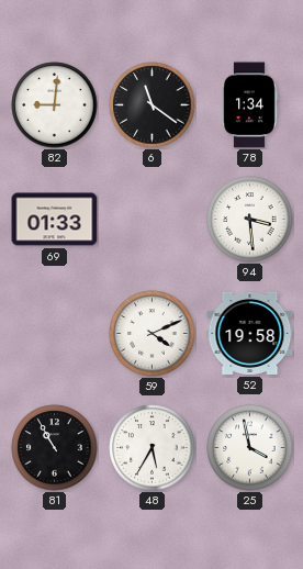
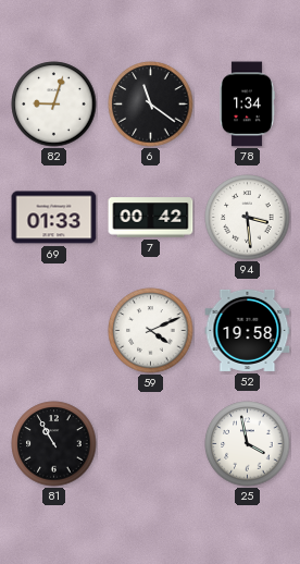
82: 9:01 -> 9:03 (54, 105)
7: none -> 00:42 (151, 218)
48: 5:35 -> none (153, 448)
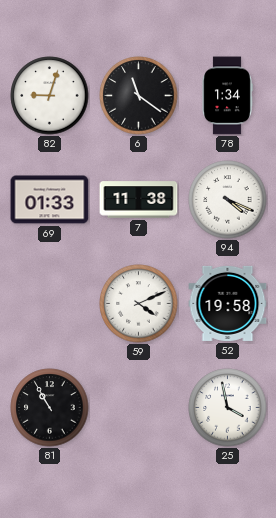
7: 00:42 -> 11:38 (139, 200)
94: 3:29 -> 4:19 (228, 200)
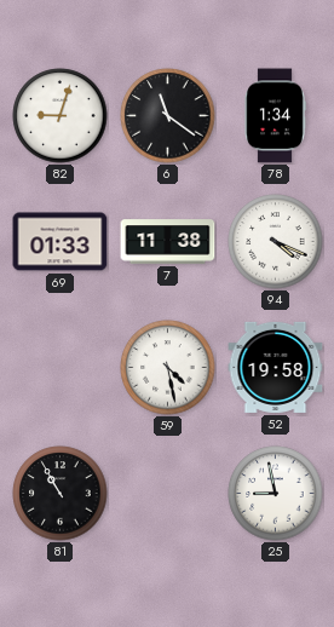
59: 4:11 -> 4:28 (168, 368)
25: 3:58 -> 8:58 (276, 494)
